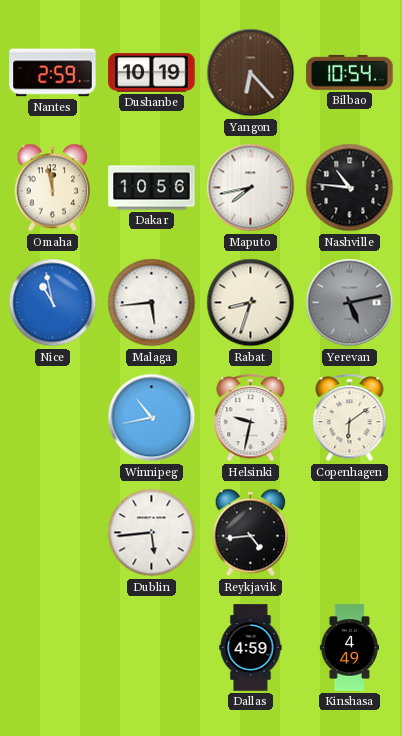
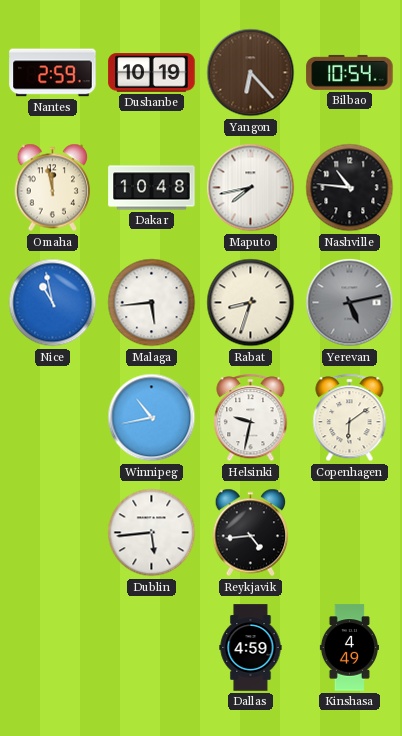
Dakar: 10:56 -> 10:48 (152, 188)
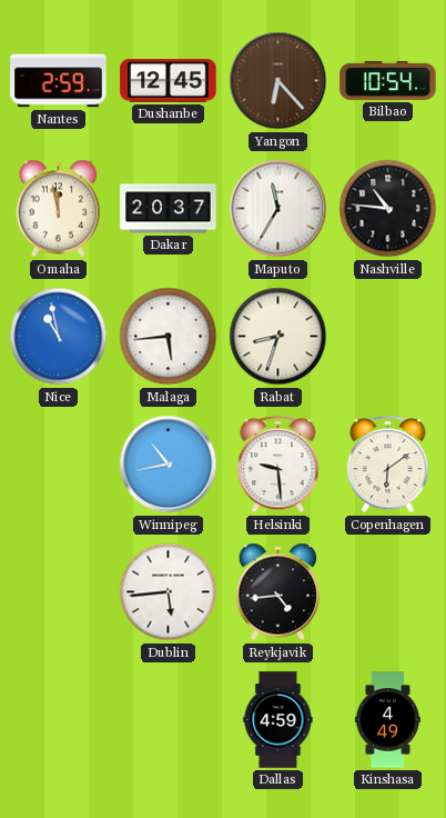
Dushanbe: 10:19 -> 12:45 (169, 81)
Dakar: 10:48 -> 20:37 (169, 209)
Maputo: 7:43 -> 11:35 (278, 209)
Yerevan: 5:13 -> none (350, 303)
Helsinki: 9:32 -> 9:29 (278, 465)
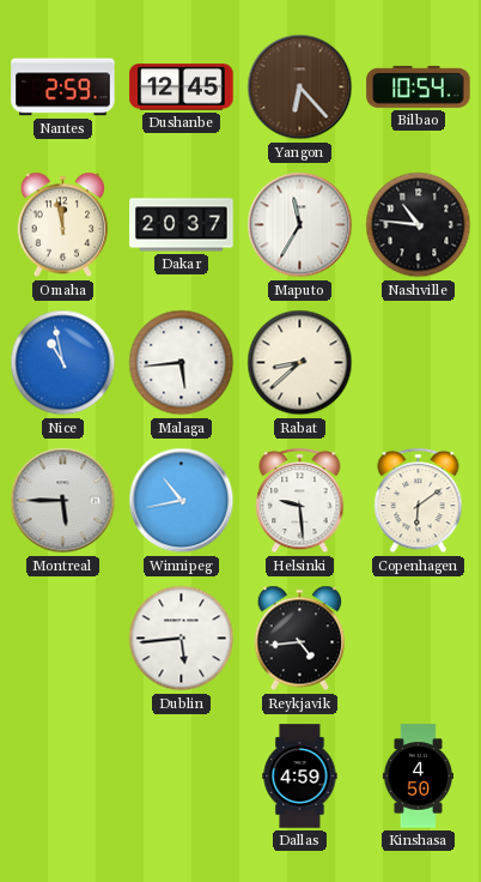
Rabat: 8:33 -> 8:38 (300, 363)
Montreal: none -> 5:45 (63, 501)
Kinshasa: 4:49 -> 4:50 (418, 777)
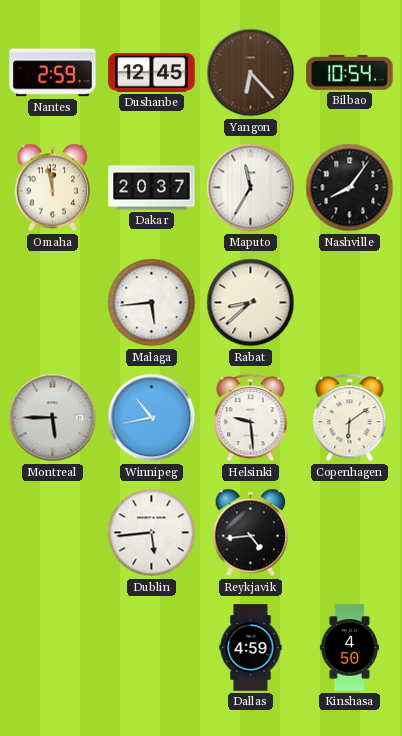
Nashville: 10:46 -> 8:06 (350, 188)
Nice: 10:58 -> none (63, 363)
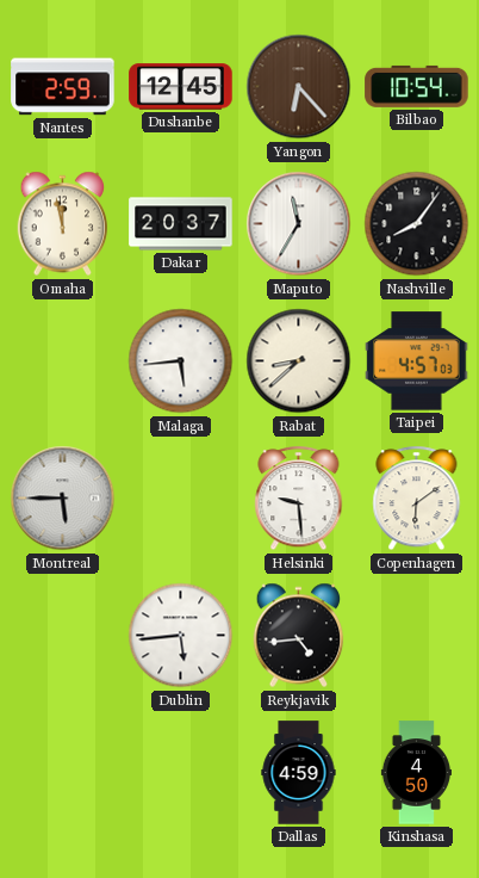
Taipei: none -> 4:57 (417, 361)
Winnipeg: 10:43 -> none (152, 418)
